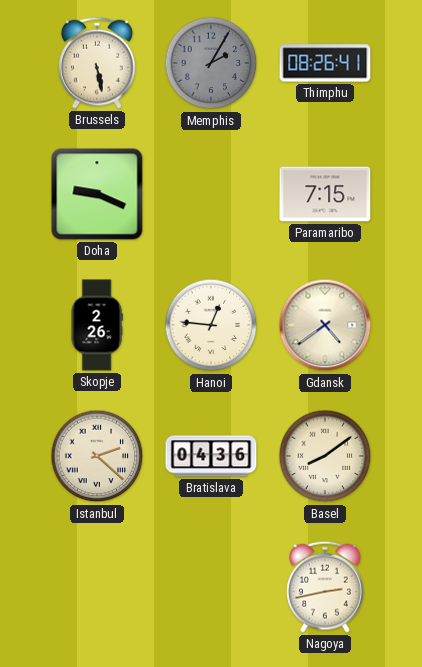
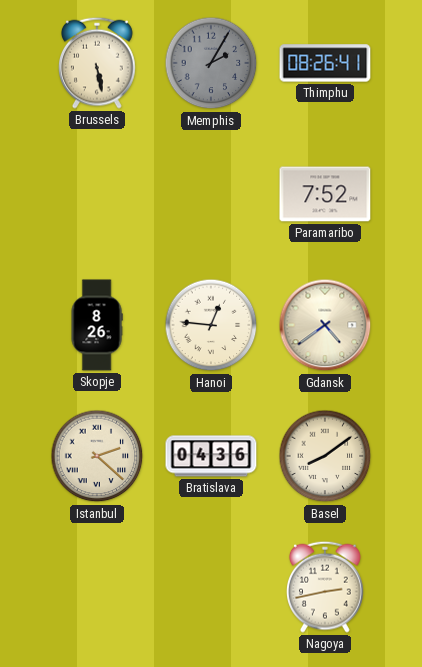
Doha: 9:19 -> none (97, 194)
Paramaribo: 7:15 -> 7:52 (325, 194)
Skopje: 2:26 -> 8:26 (97, 325)
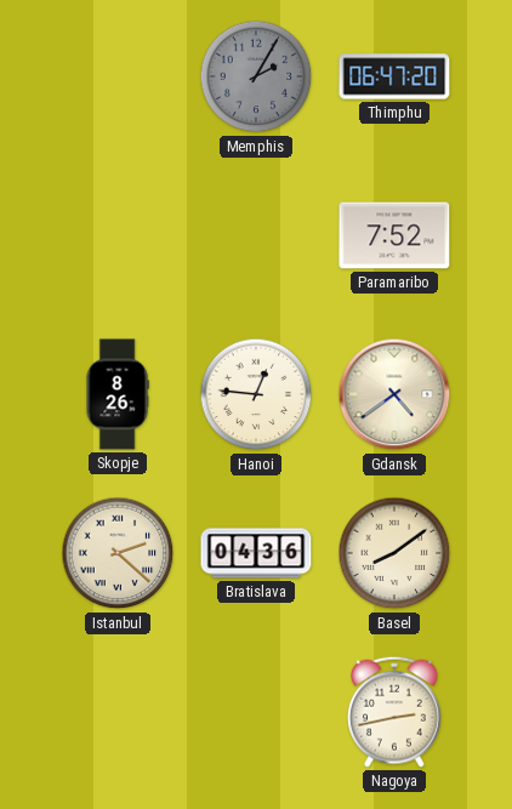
Brussels: 5:28 -> none (98, 63)
Thimphu: 08:26 -> 06:47 (394, 76)
